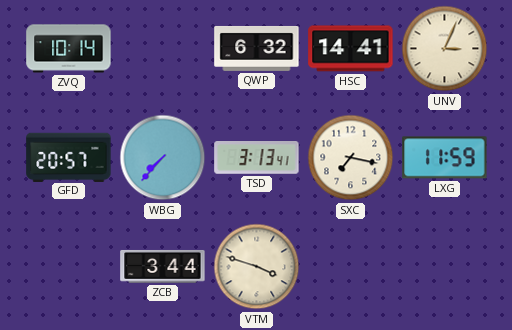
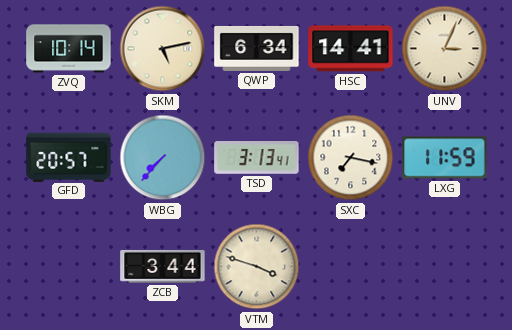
SKM: none -> 5:13 (163, 49)
QWP: 6:32 -> 6:34 (257, 48)
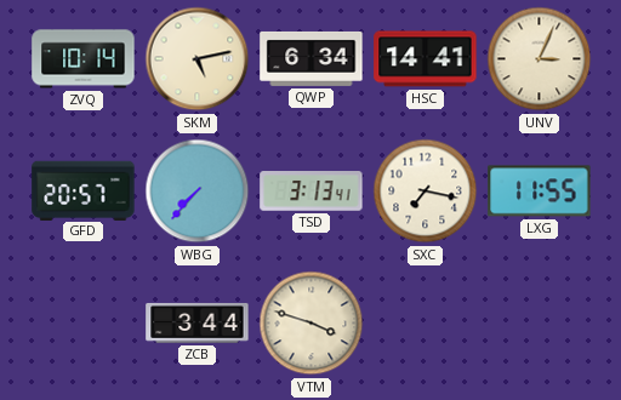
LXG: 11:59 -> 11:55 (540, 192)
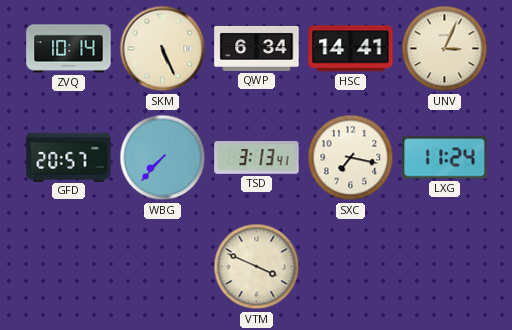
SKM: 5:13 -> 5:26 (163, 49)
LXG: 11:55 -> 11:24 (445, 158)
ZCB: 3:44 -> none (198, 322)
VTM: 3:48 -> 3:49 (257, 267)
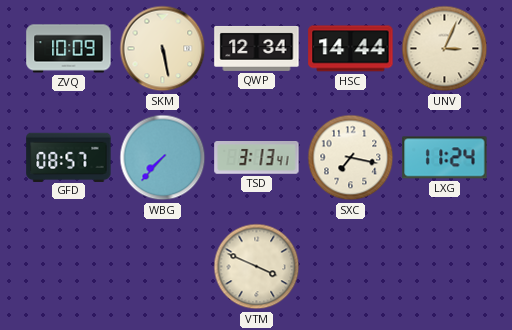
ZVQ: 10:14 -> 10:09 (69, 49)
SKM: 5:26 -> 5:28 (163, 49)
QWP: 6:34 -> 12:34 (257, 48)
HSC: 14:41 -> 14:44 (351, 49)
GFD: 20:57 -> 08:57 (69, 157)
